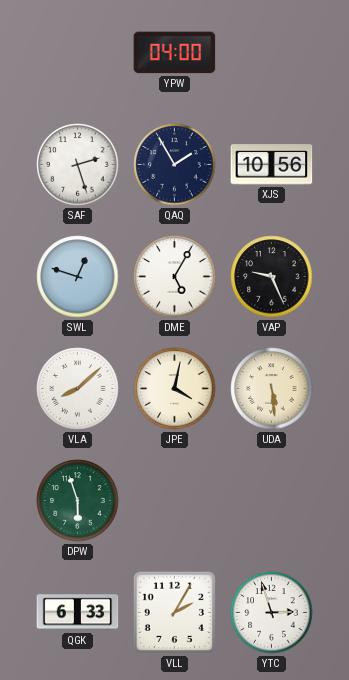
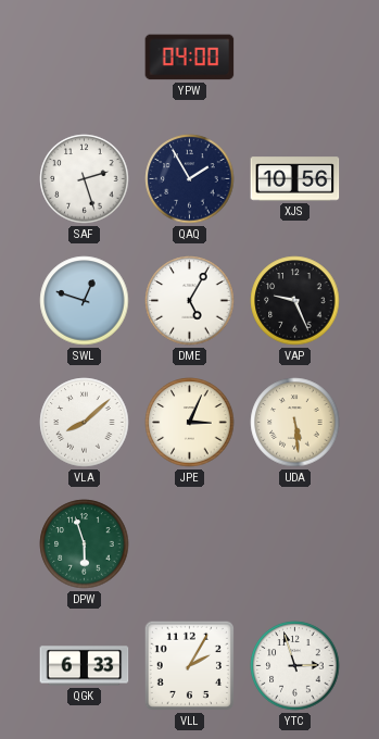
JPE: 4:02 -> 3:04 (190, 423)
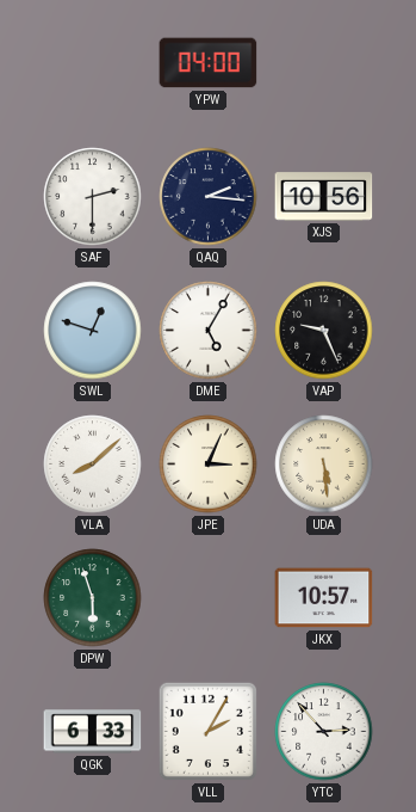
SAF: 2:27 -> 2:30 (93, 197)
QAQ: 1:55 -> 2:16 (209, 197)
JKX: none -> 10:57 (324, 598)
YTC: 2:57 -> 2:53 (324, 732)
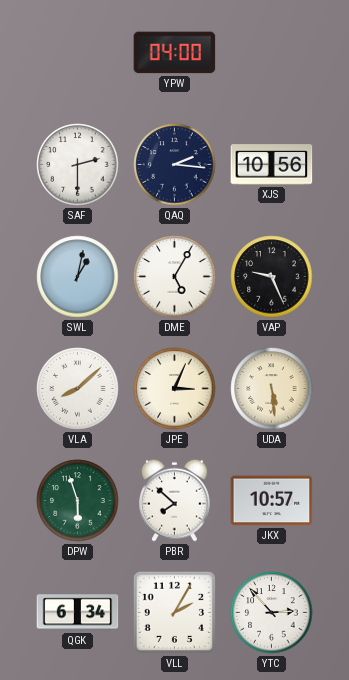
SWL: 12:48 -> 1:02 (78, 277)
PBR: none -> 7:52 (175, 500)
QGK: 6:33 -> 6:34 (78, 613)
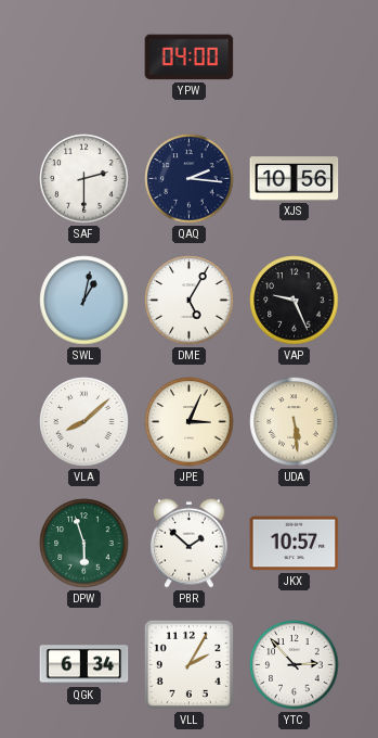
PBR: 7:52 -> 1:52 (190, 543)
